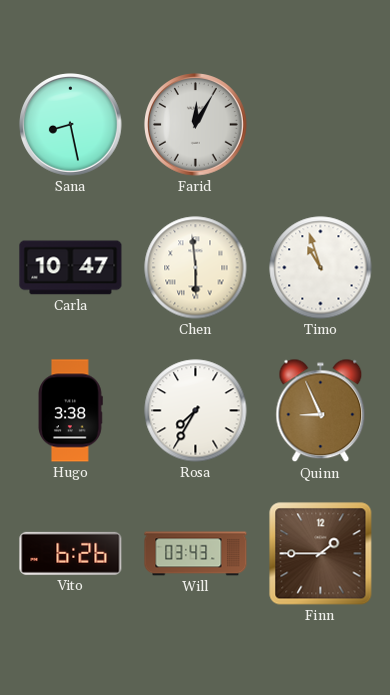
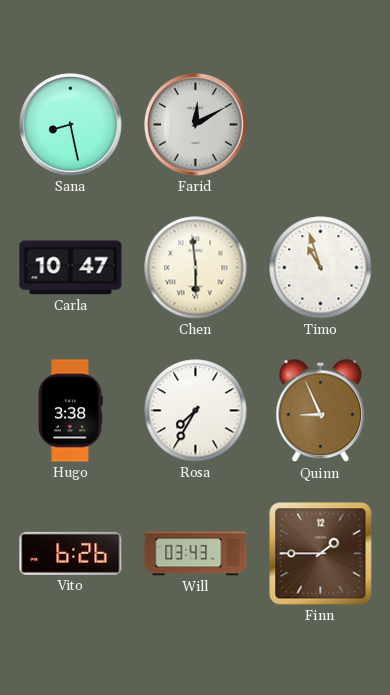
Farid: 12:05 -> 12:10 (196, 125)
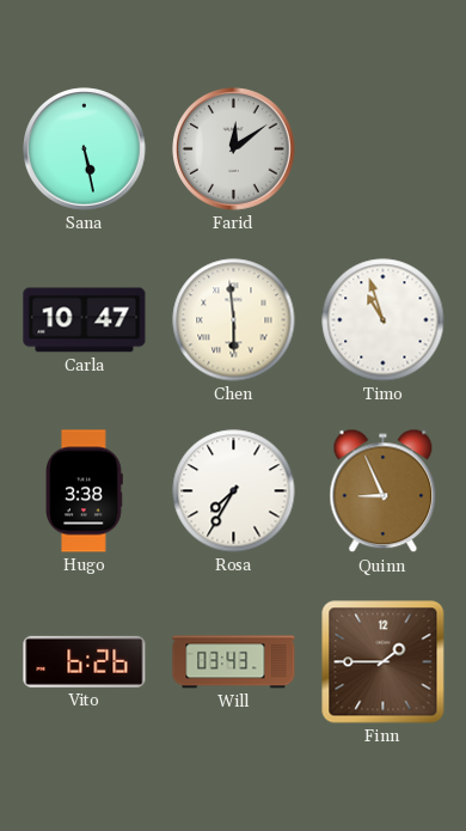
Sana: 8:28 -> 5:28 (85, 149)
Farid: 12:10 -> 12:09 (234, 149)
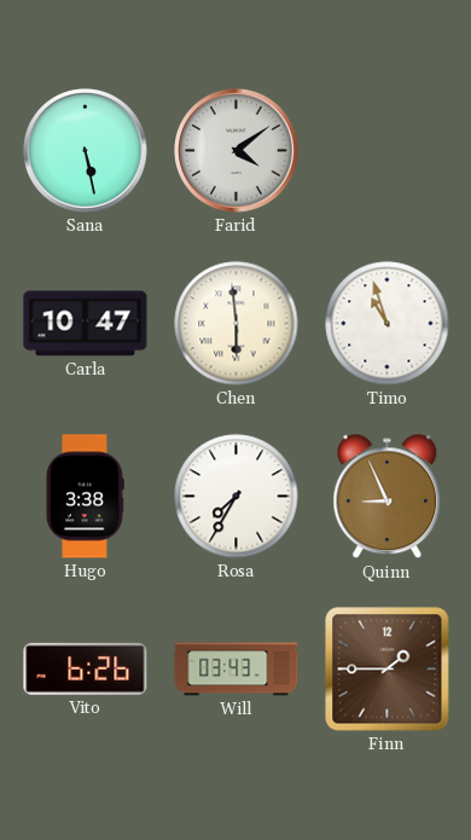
Farid: 12:09 -> 4:09 (237, 151)
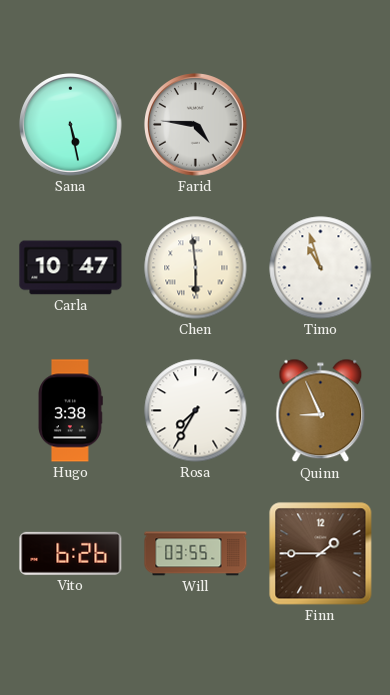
Farid: 4:09 -> 4:46 (196, 125)
Will: 03:43 -> 03:55 (196, 554)
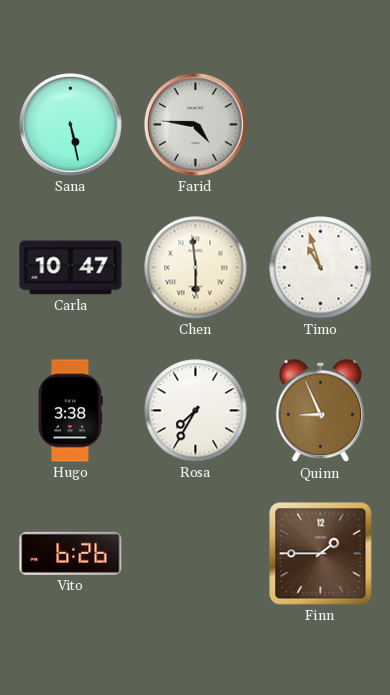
Will: 03:55 -> none (196, 554)
